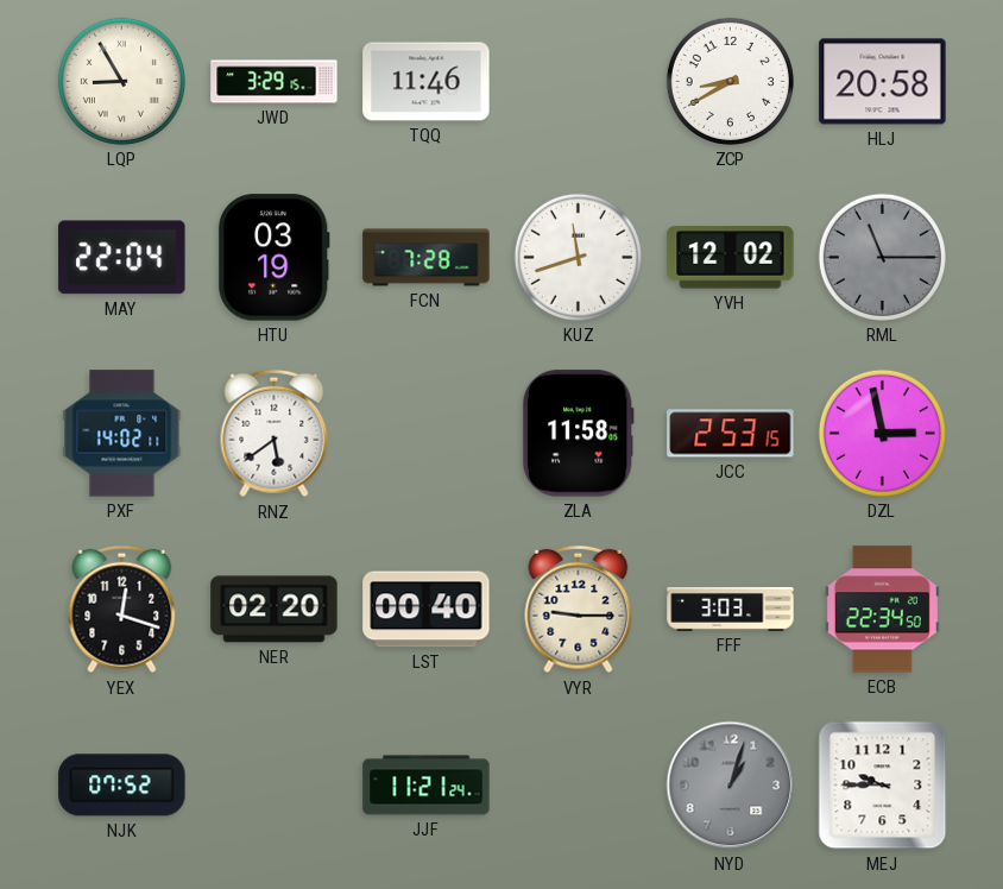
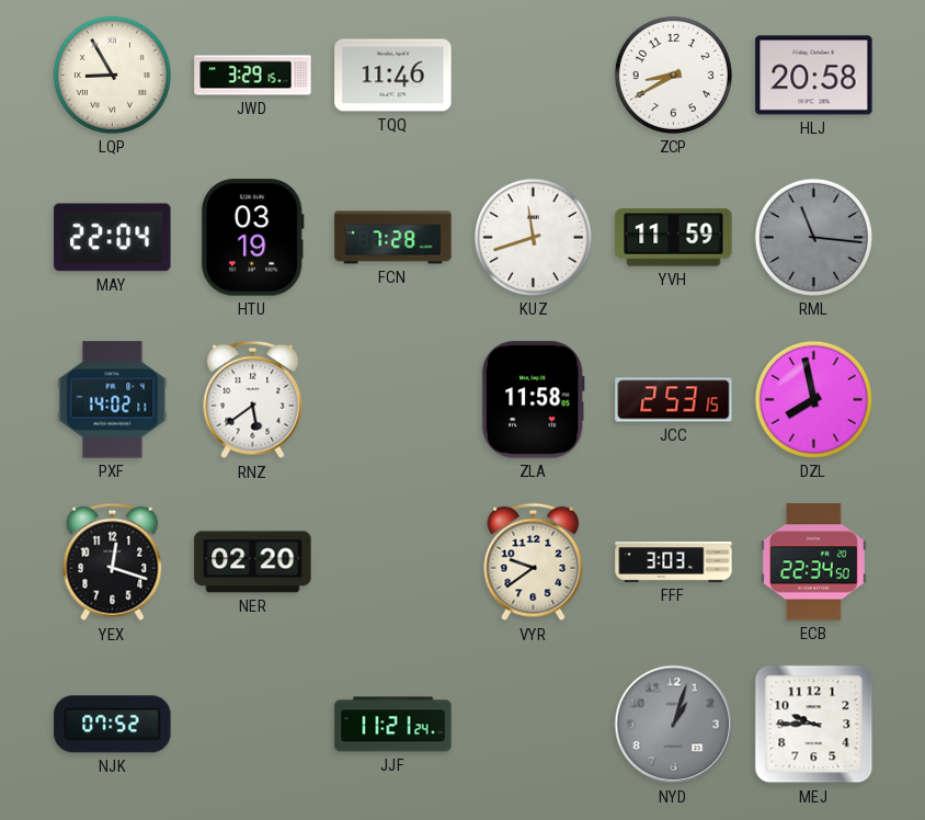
YVH: 12:02 -> 11:59 (674, 238)
RML: 11:15 -> 11:16 (813, 237)
DZL: 2:58 -> 7:58 (813, 399)
LST: 00:40 -> none (427, 610)
VYR: 9:15 -> 9:39 (534, 562)
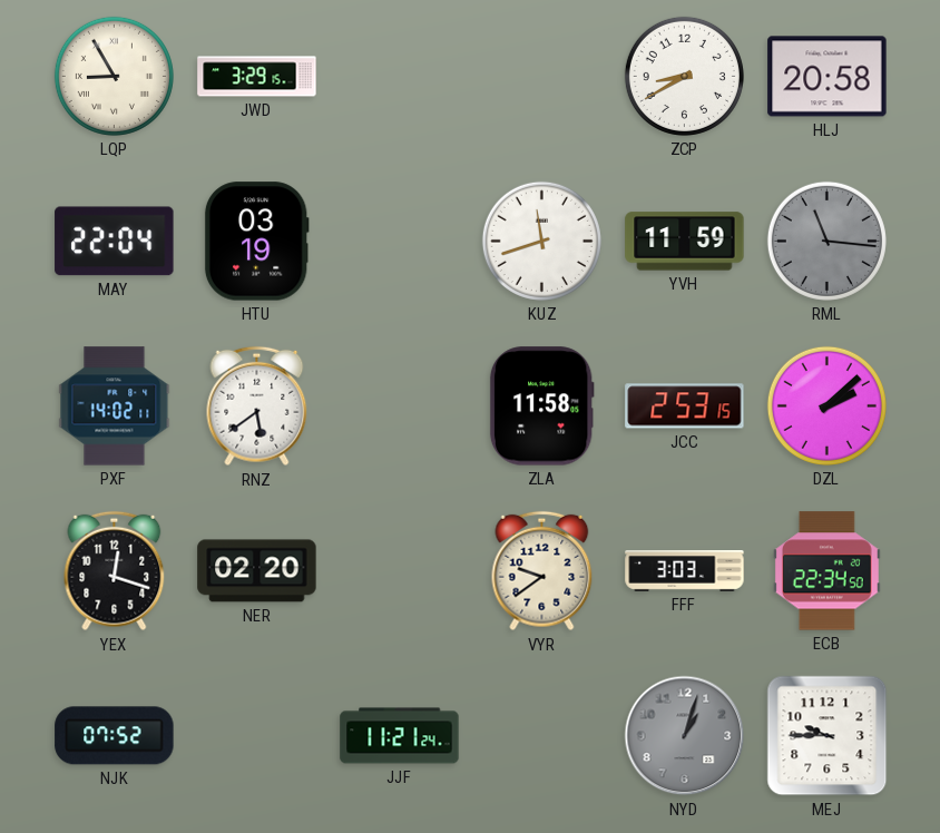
TQQ: 11:46 -> none (393, 76)
FCN: 7:28 -> none (393, 238)
DZL: 7:58 -> 2:08 (826, 405)
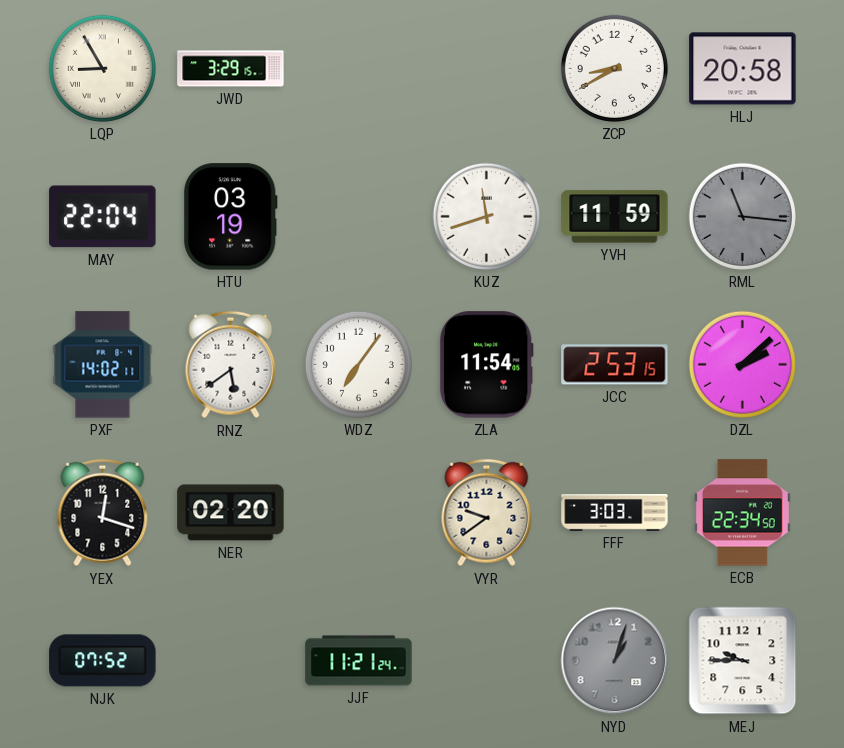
WDZ: none -> 7:06 (358, 364)
ZLA: 11:58 -> 11:54 (486, 365)
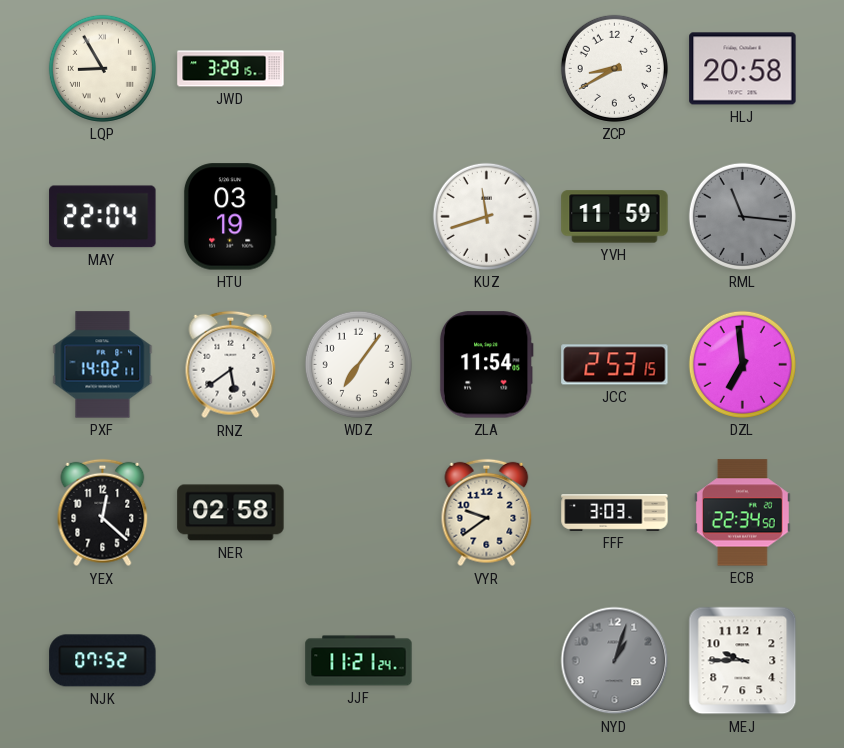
DZL: 2:08 -> 6:59 (742, 364)
YEX: 12:18 -> 12:22 (103, 513)
NER: 02:20 -> 02:58 (231, 513)
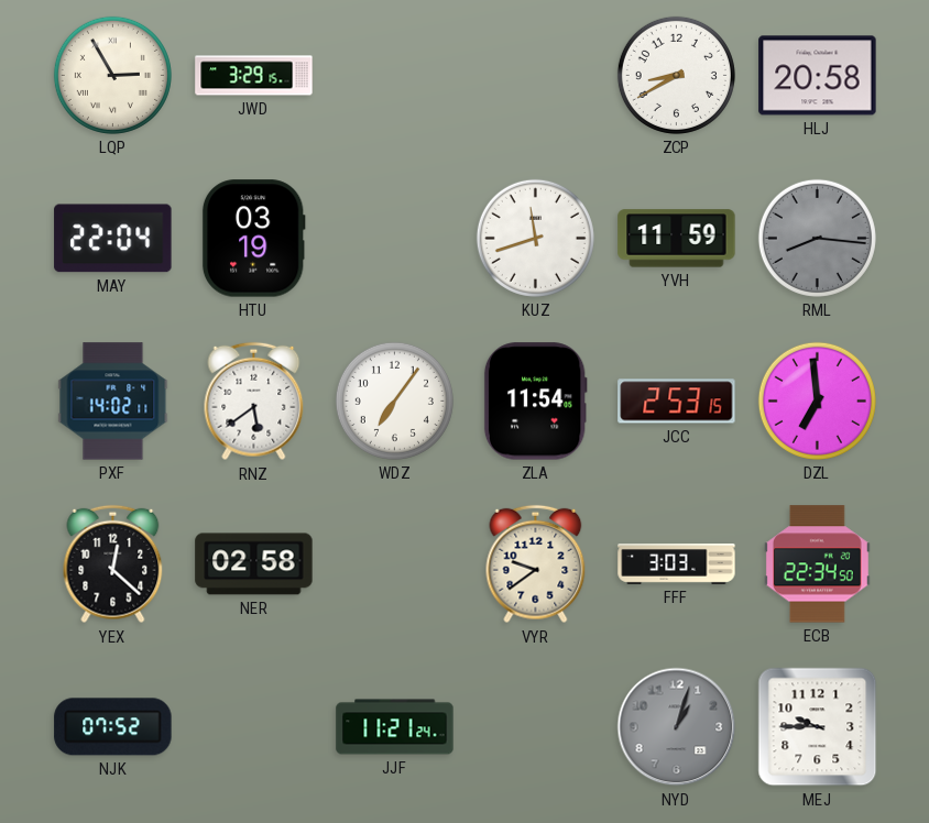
LQP: 8:55 -> 2:55 (112, 75)
RML: 11:16 -> 8:16 (817, 238)
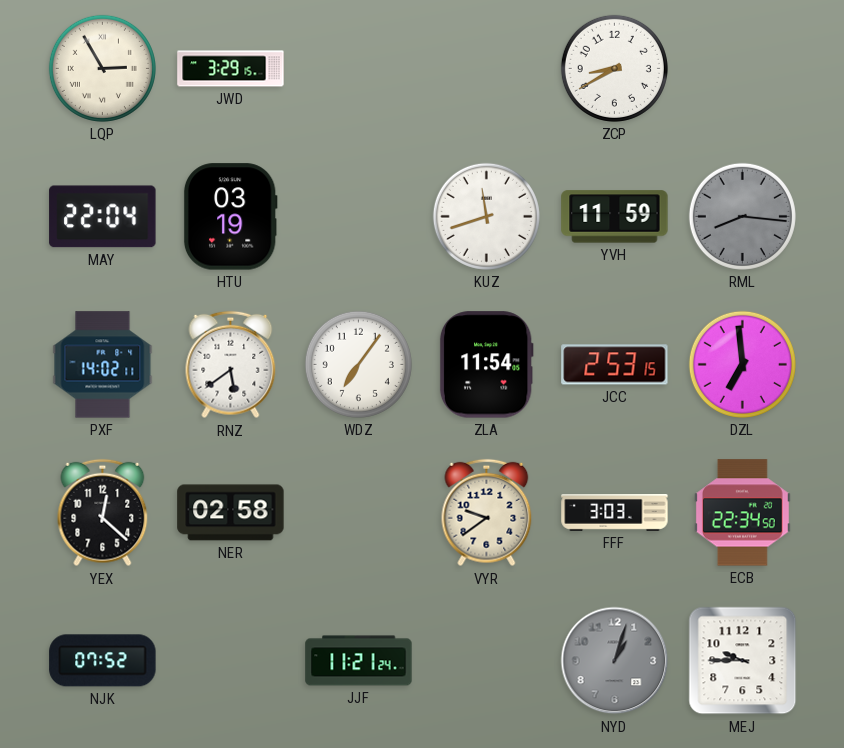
HLJ: 20:58 -> none (818, 76)
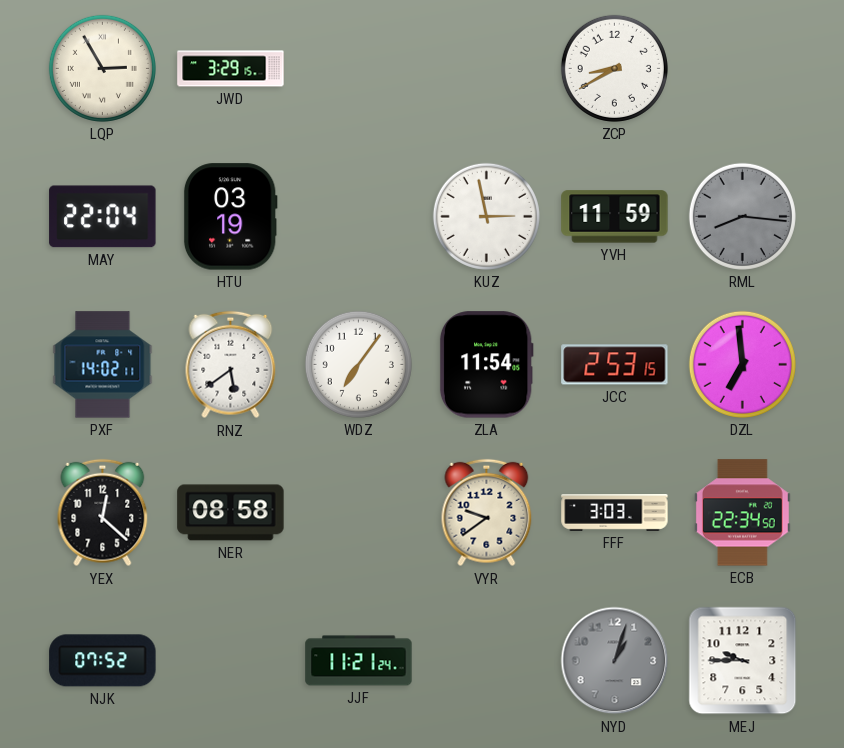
KUZ: 11:42 -> 2:58 (486, 216)
NER: 02:58 -> 08:58 (231, 513)
